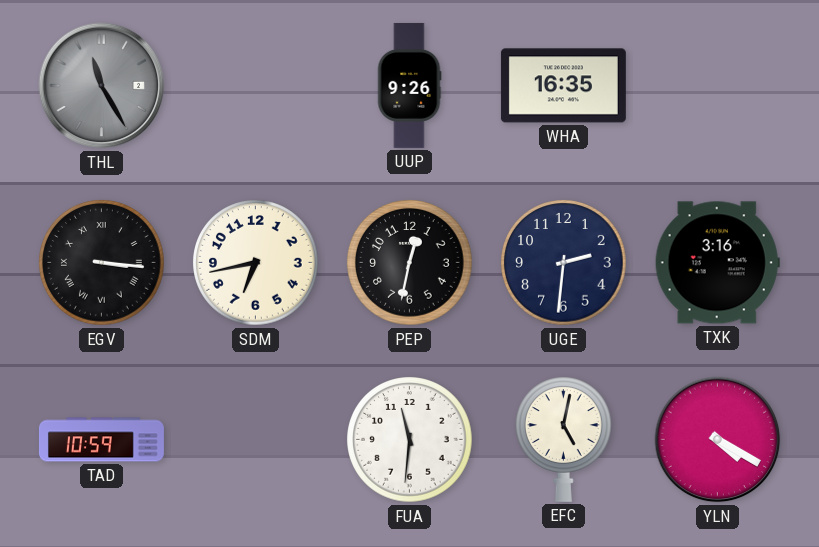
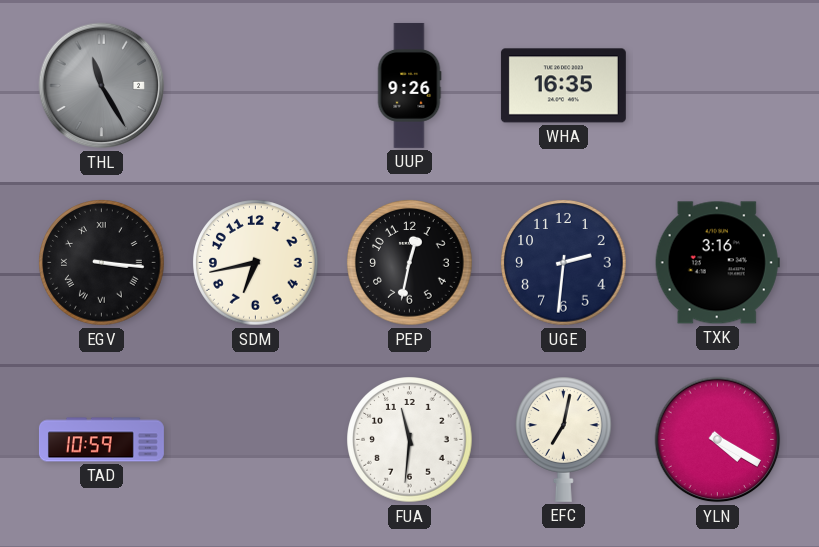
EFC: 5:02 -> 7:02 (564, 439)
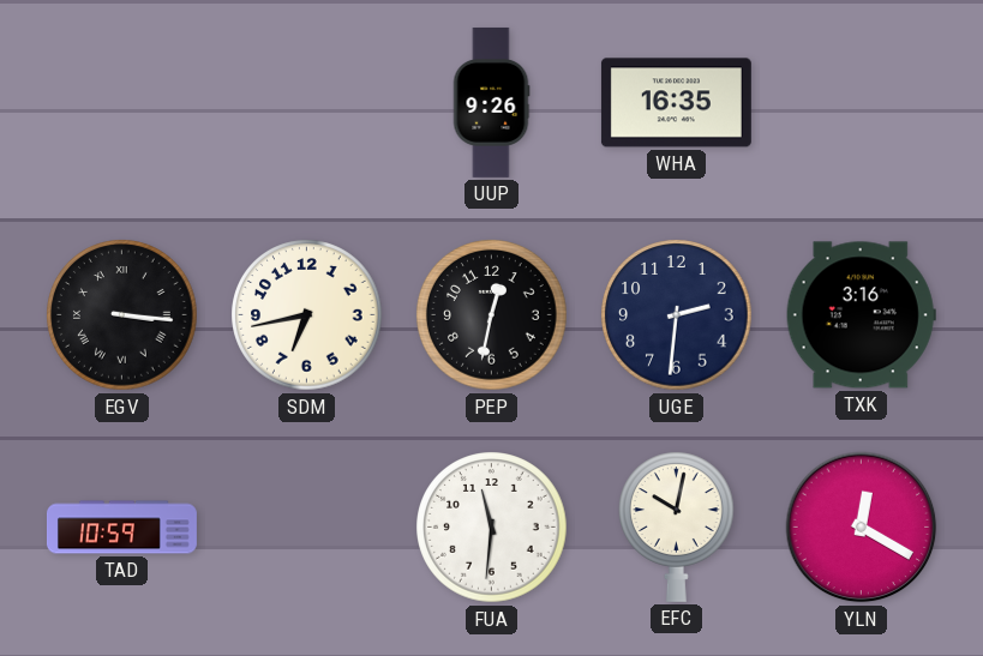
THL: 11:25 -> none (102, 86)
EFC: 7:02 -> 10:02 (677, 526)
YLN: 4:20 -> 12:20 (862, 528)
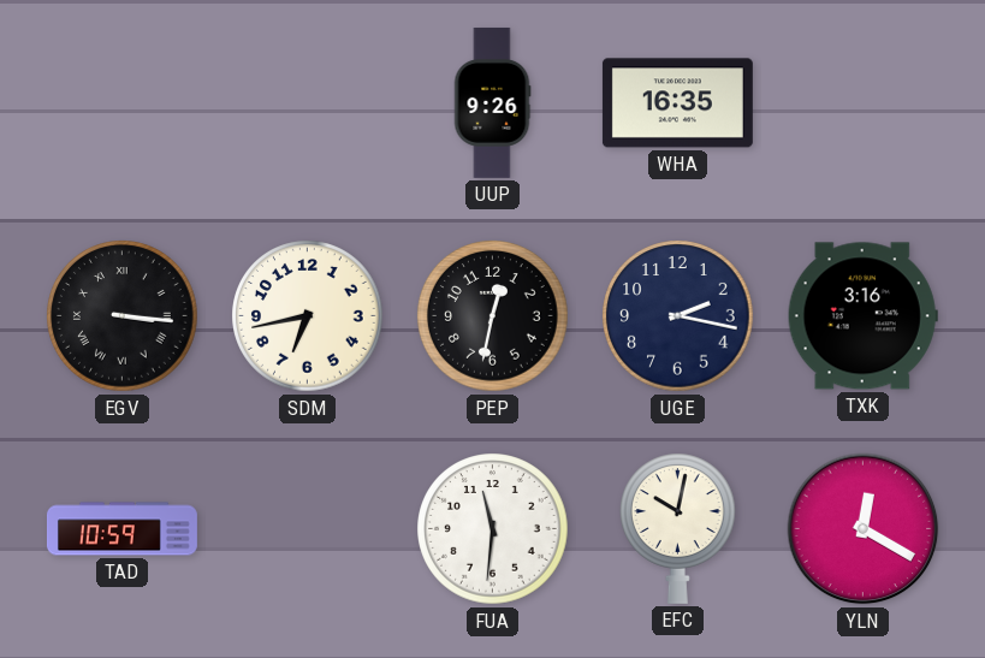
UGE: 2:31 -> 2:17 (678, 316)
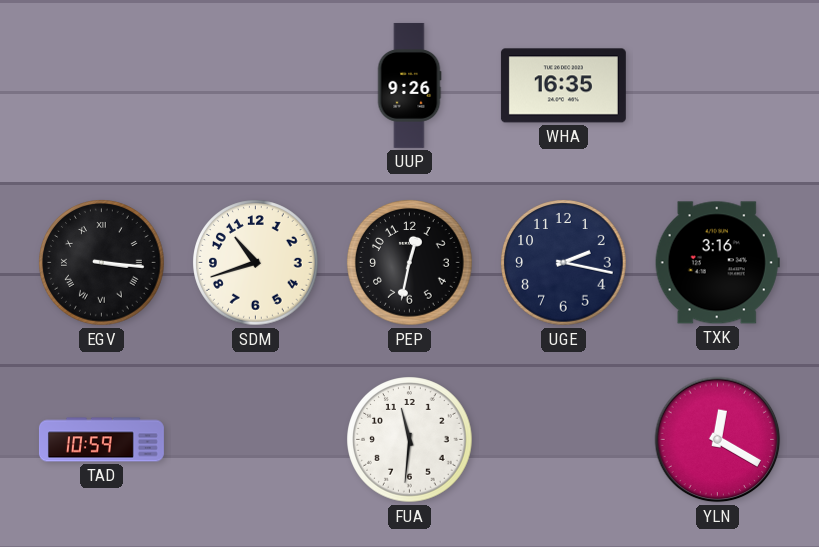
SDM: 6:43 -> 10:42 (256, 263)
EFC: 10:02 -> none (678, 528)
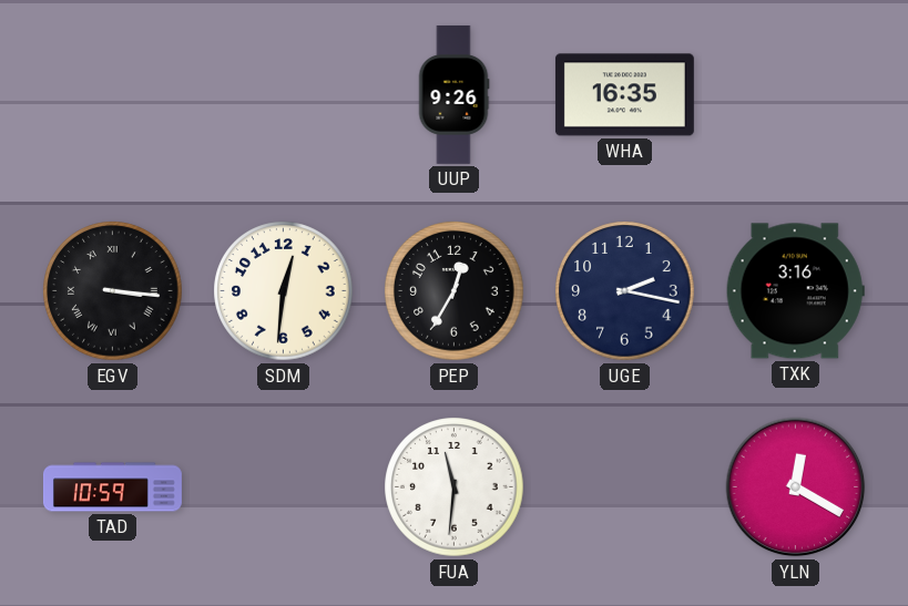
SDM: 10:42 -> 12:31 (284, 291)
PEP: 12:32 -> 12:35 (455, 291)
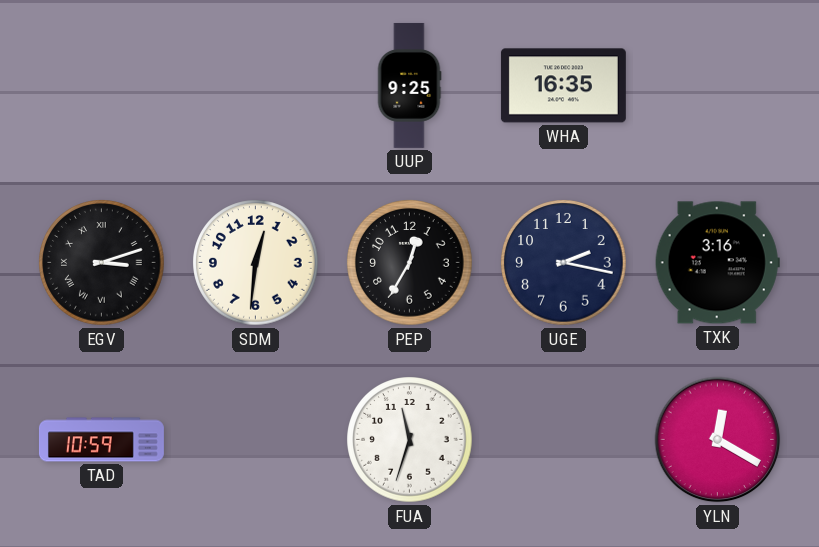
UUP: 9:26 -> 9:25 (409, 85)
EGV: 3:16 -> 3:12 (102, 263)
FUA: 11:31 -> 11:33 (410, 440)
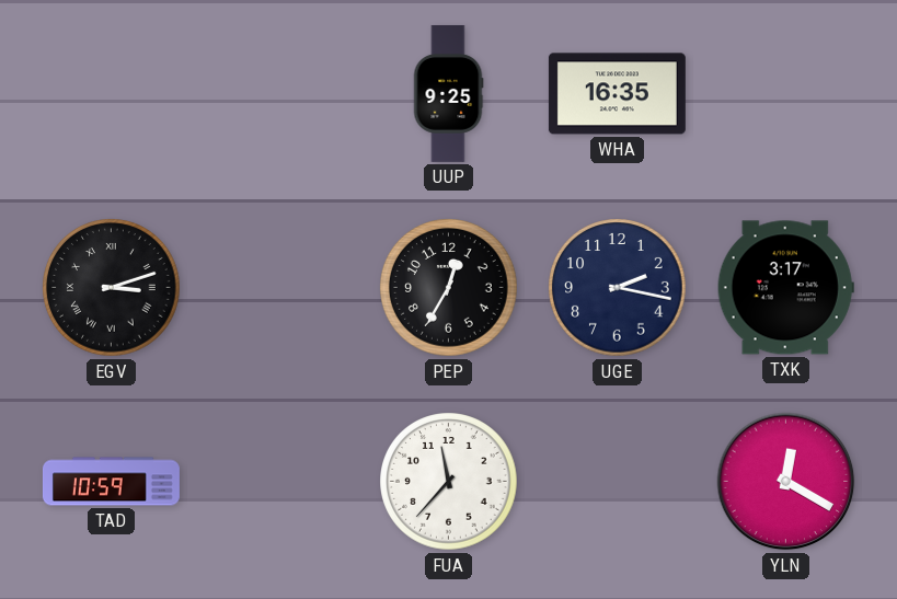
SDM: 12:31 -> none (256, 263)
TXK: 3:16 -> 3:17 (785, 288)
FUA: 11:33 -> 11:37 (449, 482)
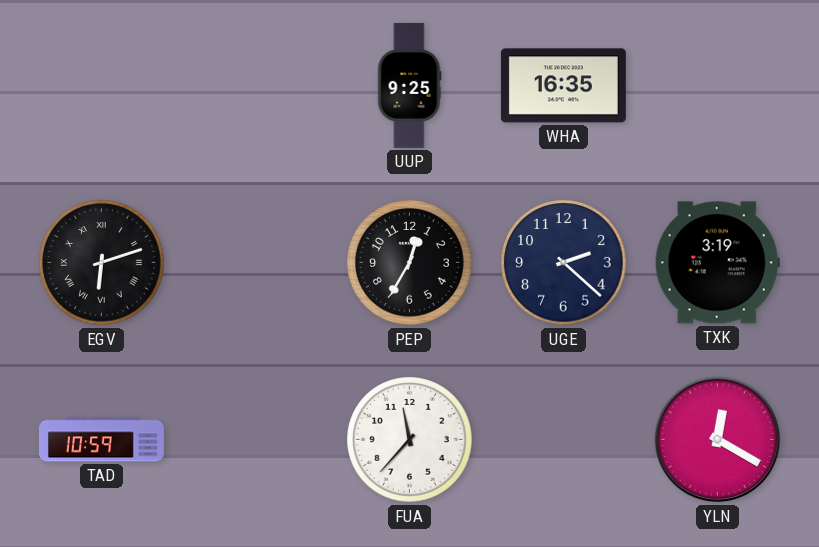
EGV: 3:12 -> 6:12 (102, 263)
UGE: 2:17 -> 2:22 (564, 263)
TXK: 3:17 -> 3:19 (717, 263)
